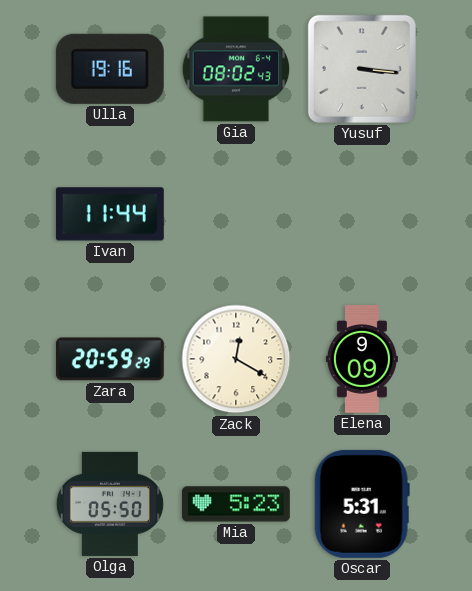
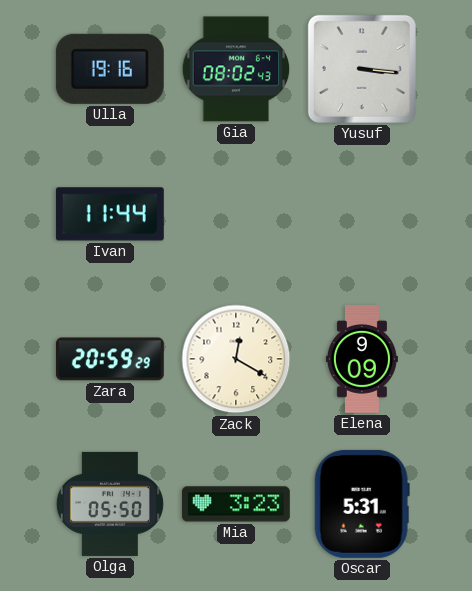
Mia: 5:23 -> 3:23 (236, 504)
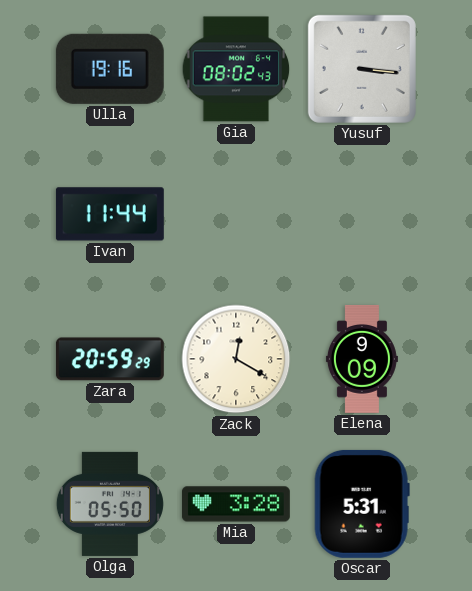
Mia: 3:23 -> 3:28 (236, 504)
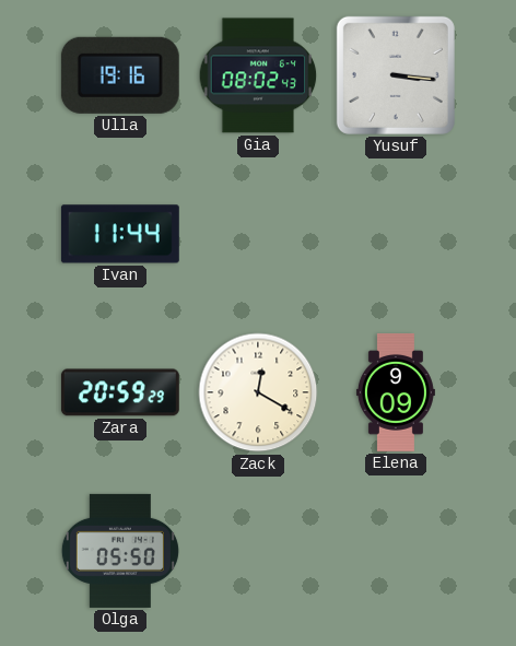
Mia: 3:28 -> none (236, 504)
Oscar: 5:31 -> none (362, 504)
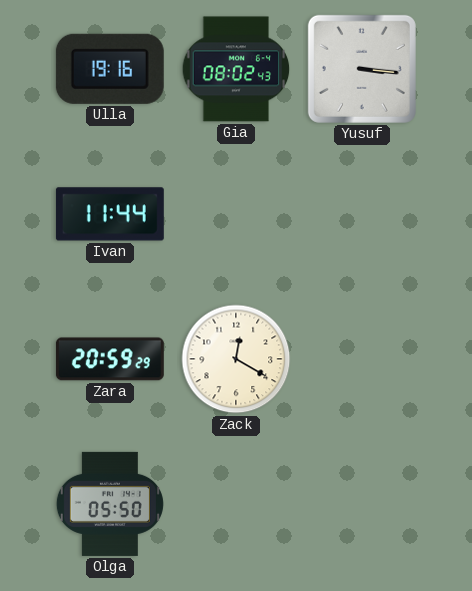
Elena: 9:09 -> none (396, 392)
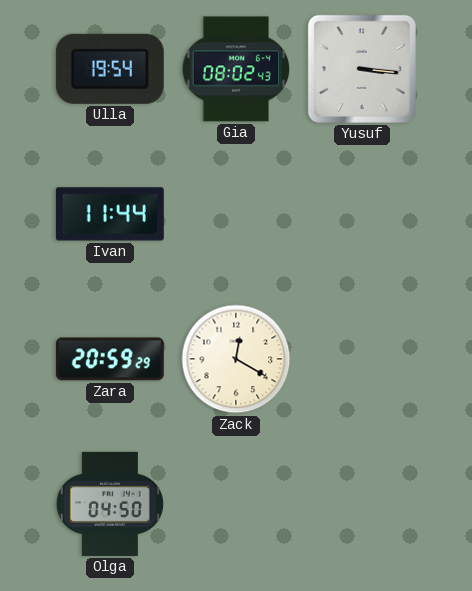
Ulla: 19:16 -> 19:54 (110, 69)
Olga: 05:50 -> 04:50 (110, 504)
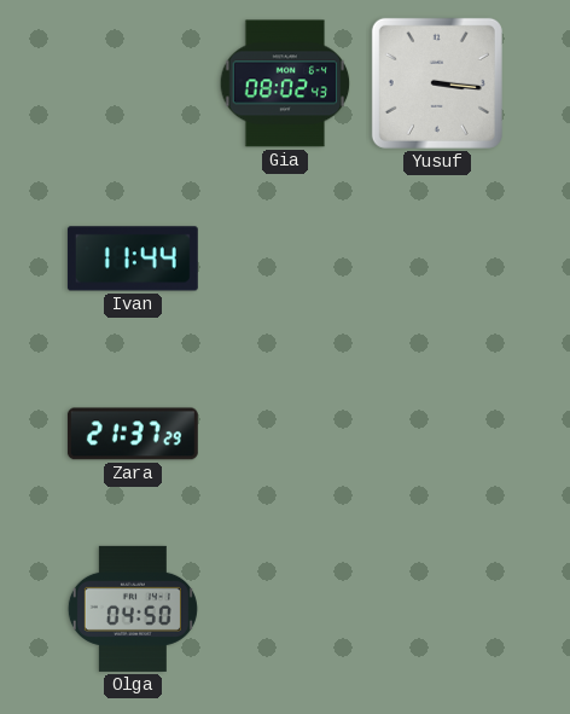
Ulla: 19:54 -> none (110, 69)
Zara: 20:59 -> 21:37 (133, 434)
Zack: 12:20 -> none (236, 359)
